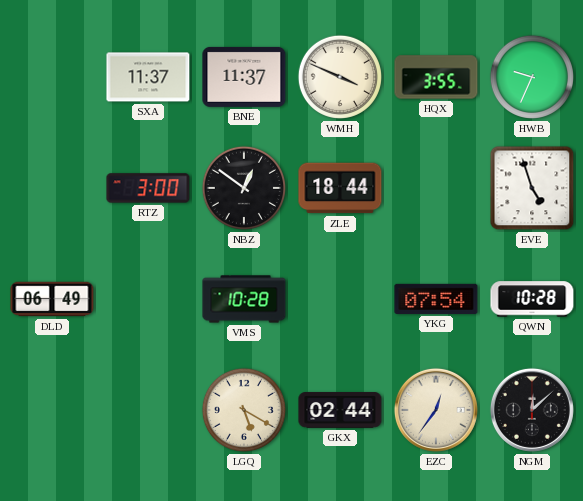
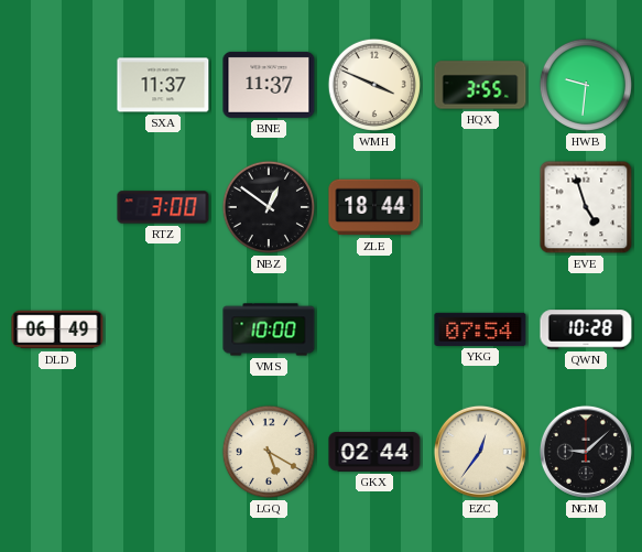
HWB: 9:34 -> 9:31 (586, 85)
VMS: 10:28 -> 10:00 (269, 329)
NGM: 12:08 -> 9:08 (586, 452)
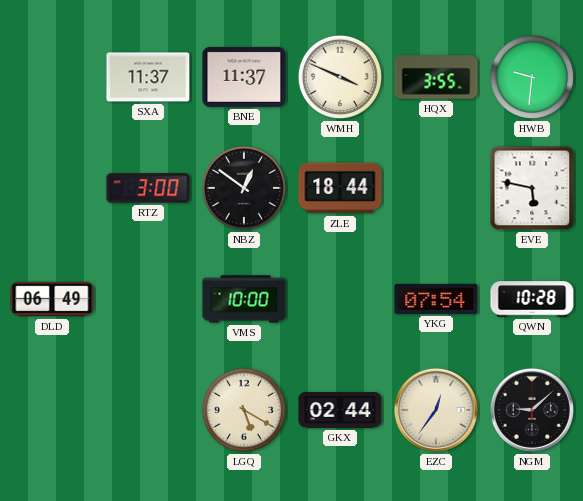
EVE: 4:57 -> 5:47 (532, 188)
